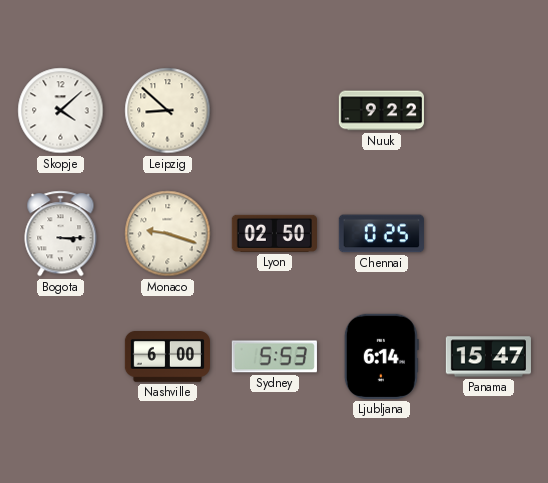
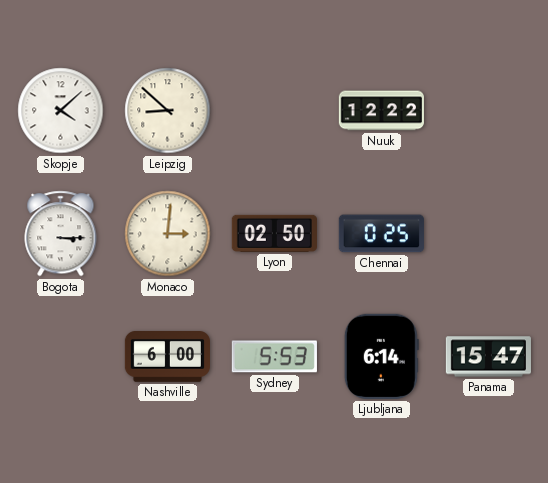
Nuuk: 9:22 -> 12:22 (381, 111)
Monaco: 9:18 -> 3:01 (168, 234)
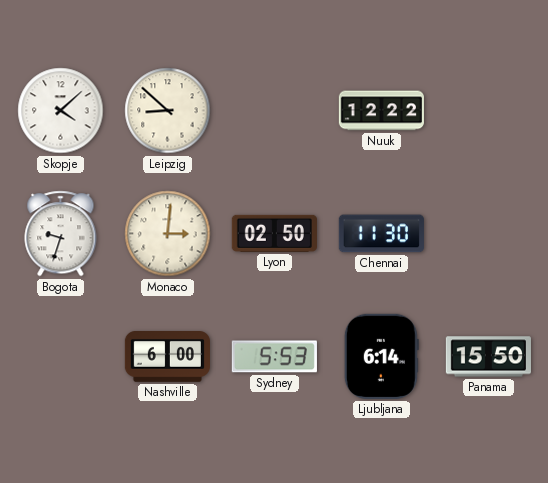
Bogota: 3:15 -> 9:33 (61, 234)
Chennai: 0:25 -> 11:30 (381, 234)
Panama: 15:47 -> 15:50 (488, 357)
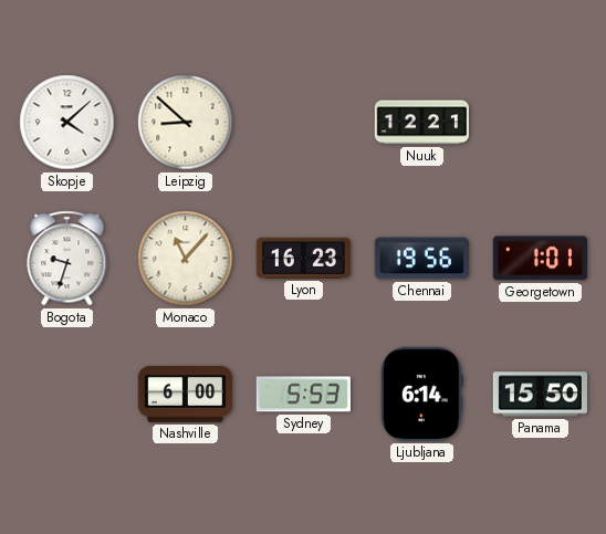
Nuuk: 12:22 -> 12:21 (421, 123)
Monaco: 3:01 -> 11:07 (186, 259)
Lyon: 02:50 -> 16:23 (303, 258)
Chennai: 11:30 -> 19:56 (421, 259)
Georgetown: none -> 1:01 (540, 259)
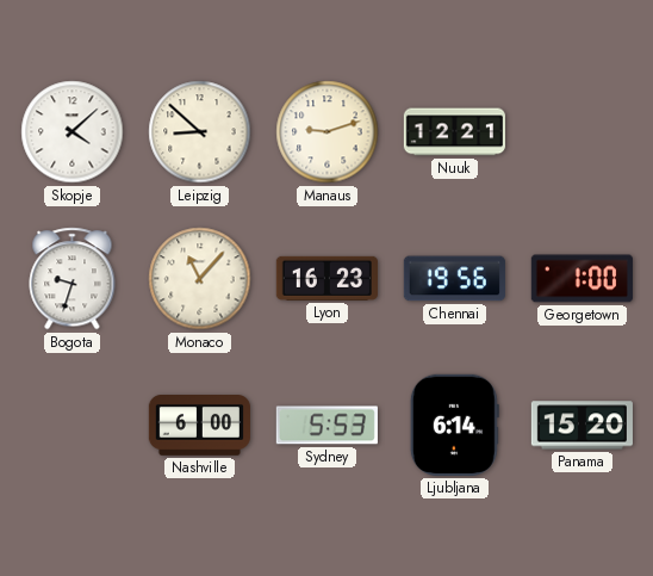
Manaus: none -> 9:12 (328, 132)
Georgetown: 1:01 -> 1:00 (582, 279)
Panama: 15:50 -> 15:20 (582, 426)
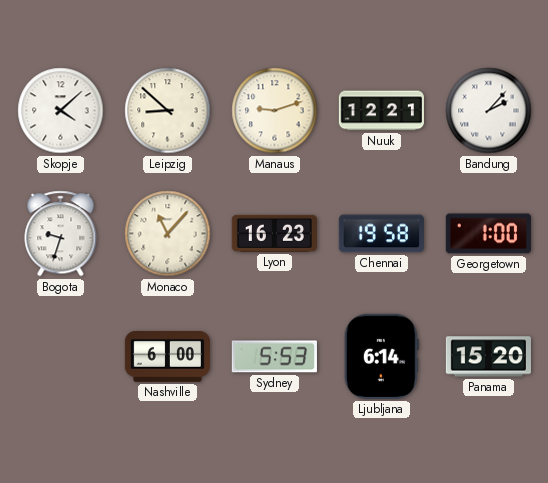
Bandung: none -> 2:07 (489, 111)
Chennai: 19:56 -> 19:58 (381, 234)
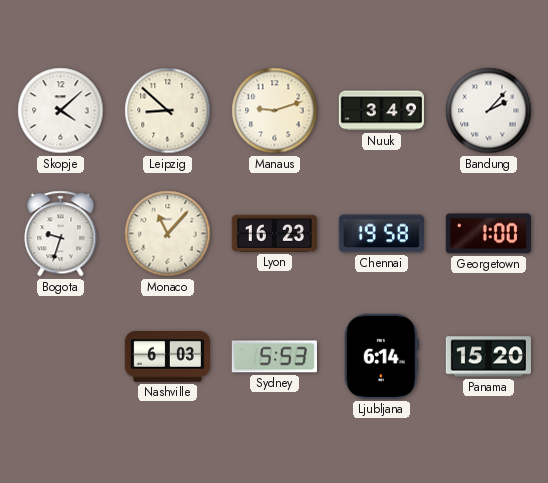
Nuuk: 12:21 -> 3:49 (381, 111)
Nashville: 6:00 -> 6:03 (167, 357)
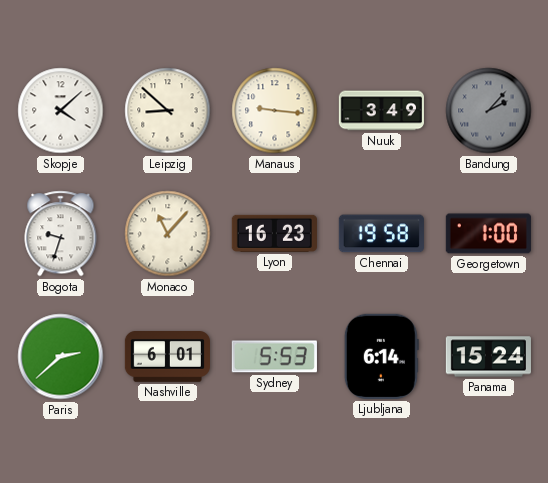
Manaus: 9:12 -> 9:16 (275, 111)
Bandung dial: white -> grey (489, 111)
Paris: none -> 2:38 (61, 357)
Nashville: 6:03 -> 6:01 (167, 357)
Panama: 15:20 -> 15:24 (488, 357)
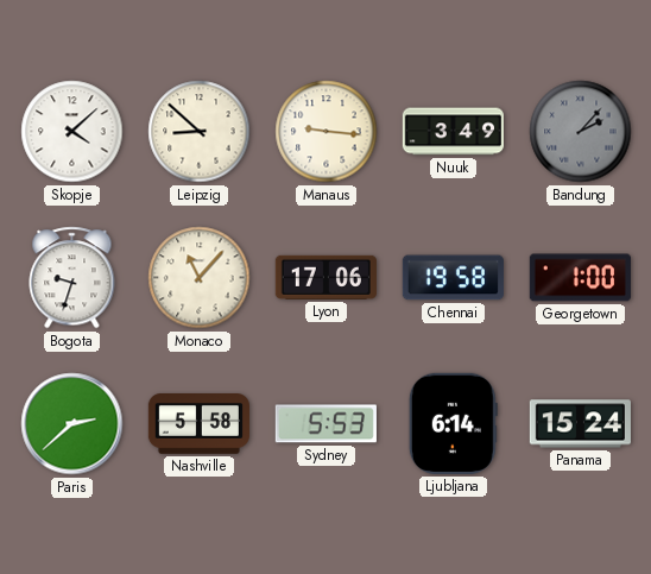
Lyon: 16:23 -> 17:06 (325, 277)
Nashville: 6:01 -> 5:58 (198, 424)
